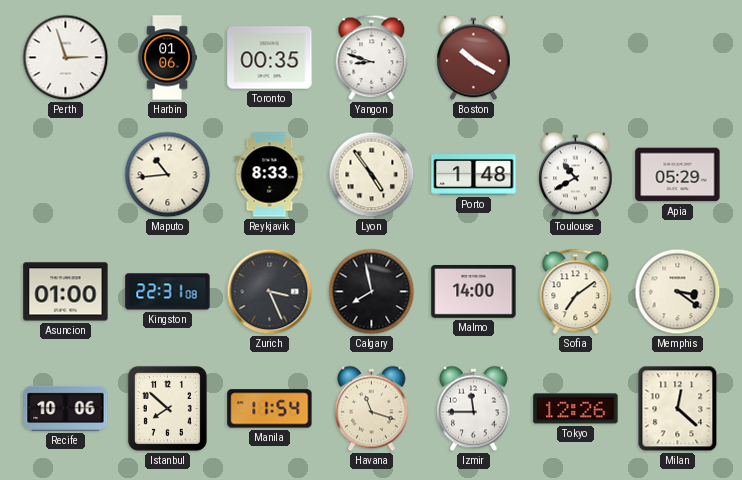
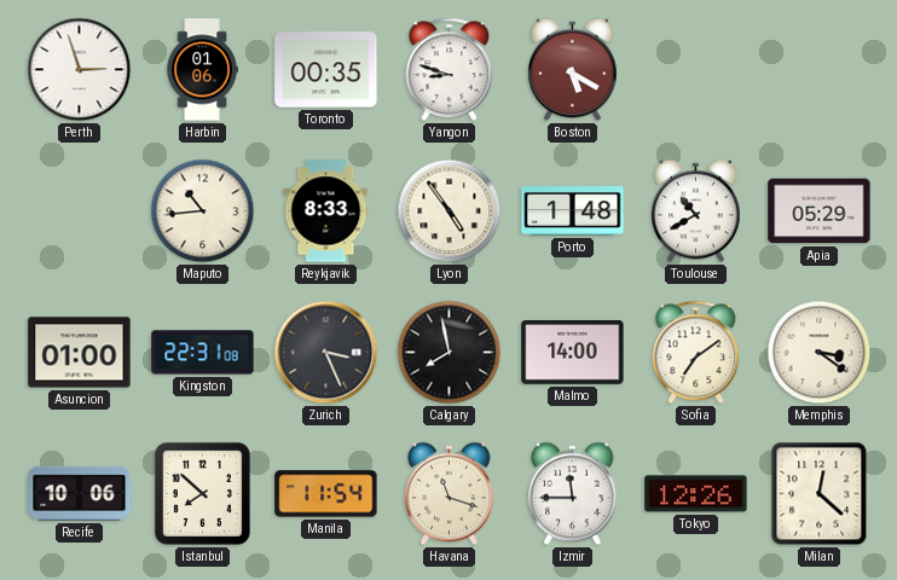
Boston: 10:20 -> 5:20 (573, 70)
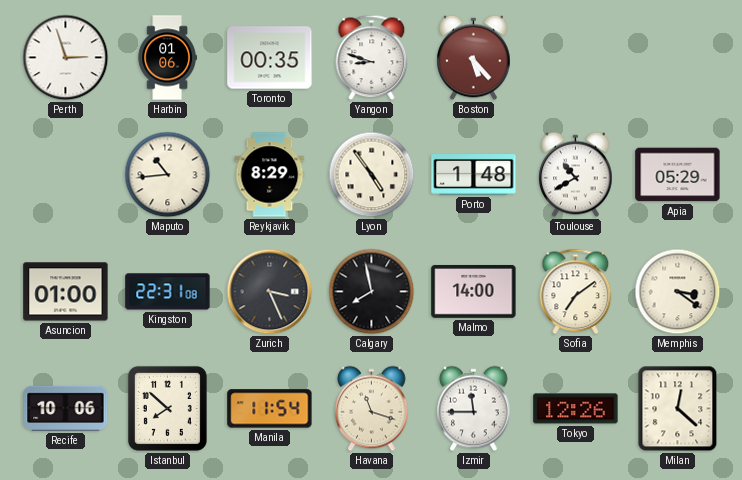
Boston: 5:20 -> 5:23 (474, 58)
Reykjavik: 8:33 -> 8:29 (270, 175)
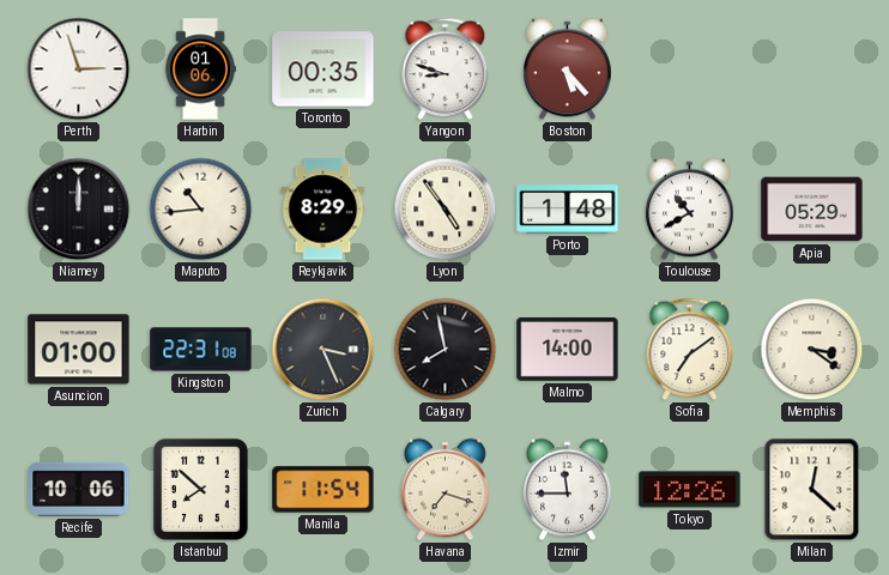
Niamey: none -> 12:00 (79, 210)
Havana: 11:18 -> 7:18 (446, 490)
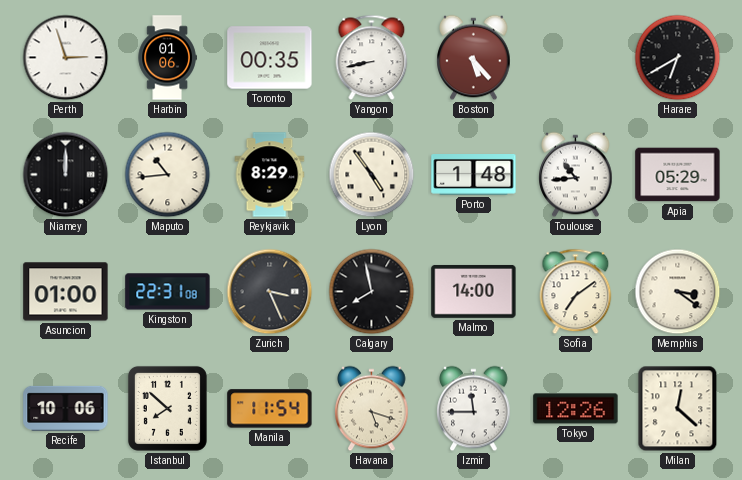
Yangon: 8:48 -> 8:43 (372, 58)
Harare: none -> 6:40 (678, 58)
Toulouse: 10:40 -> 10:44 (576, 175)
Havana: 7:18 -> 5:18 (372, 409)
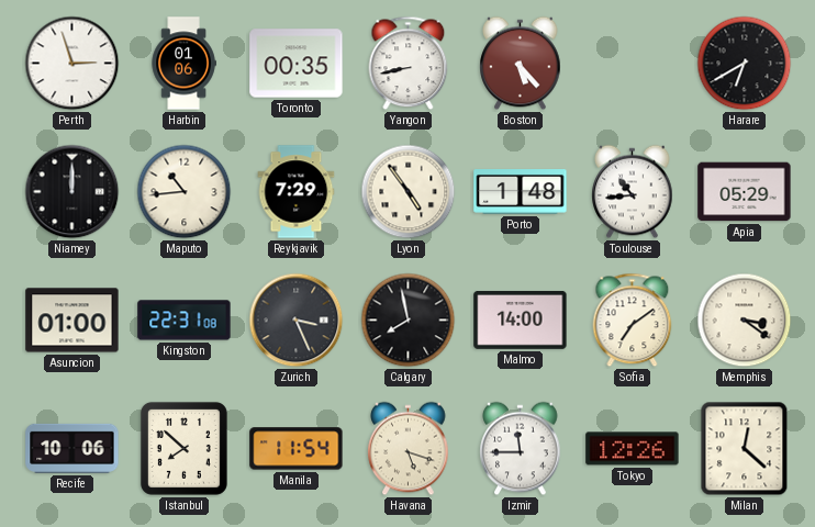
Reykjavik: 8:29 -> 7:29 (297, 192)
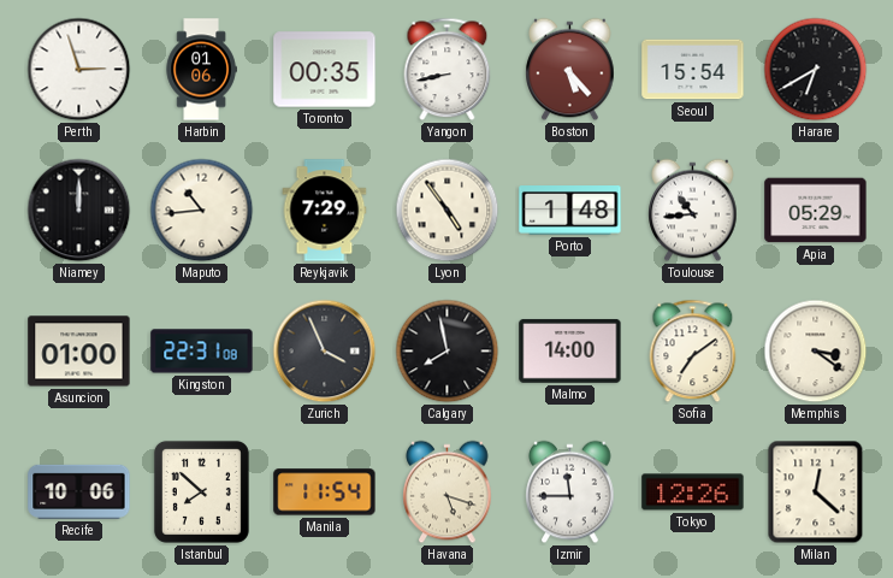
Seoul: none -> 15:54 (693, 70)
Zurich: 3:26 -> 3:56 (325, 352)
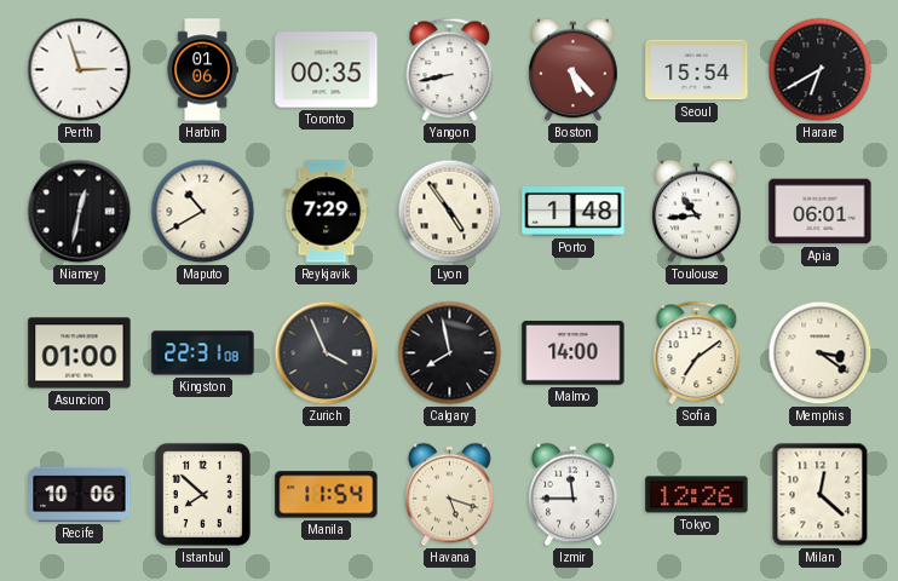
Niamey: 12:00 -> 12:32 (80, 212)
Maputo: 10:44 -> 10:40 (203, 212)
Apia: 05:29 -> 06:01 (821, 212)
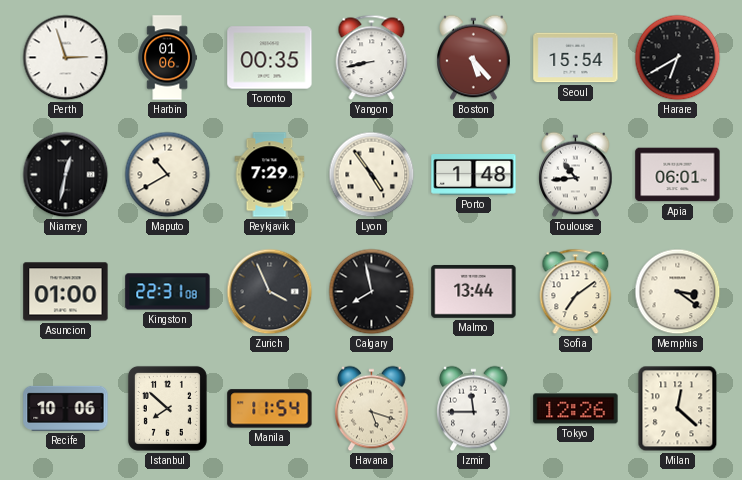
Malmo: 14:00 -> 13:44 (474, 292)
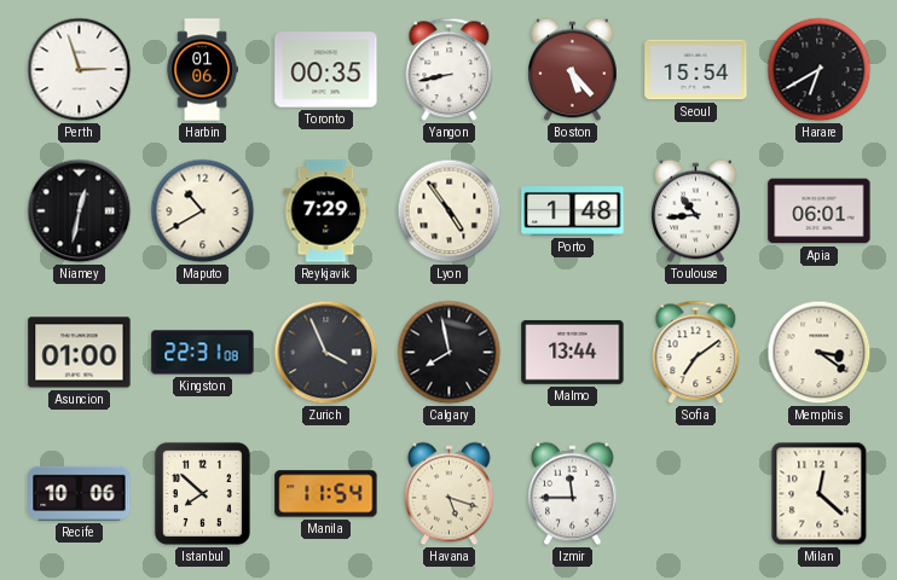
Tokyo: 12:26 -> none (576, 409)
